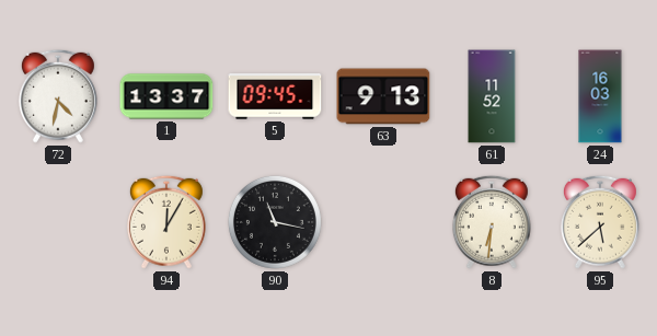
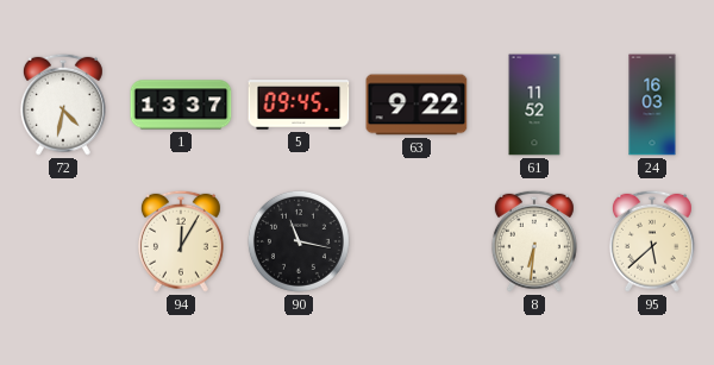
63: 9:13 -> 9:22 (416, 105)
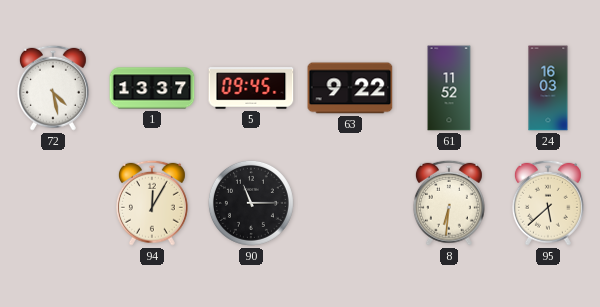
72: 4:32 -> 4:28 (53, 88)
90: 11:17 -> 11:15 (251, 203)
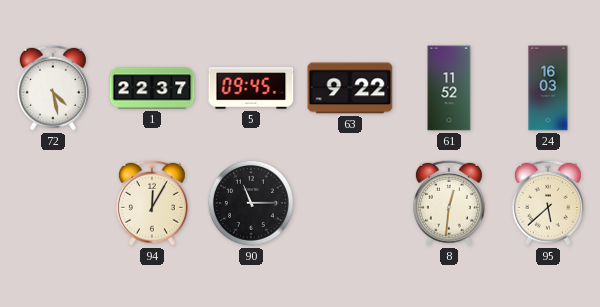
1: 13:37 -> 22:37 (152, 88)
8: 6:31 -> 12:31 (449, 203)
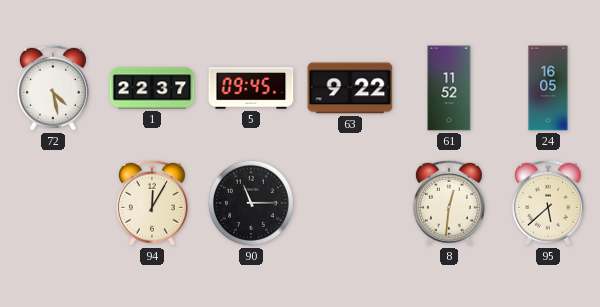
24: 16:03 -> 16:05 (548, 88)
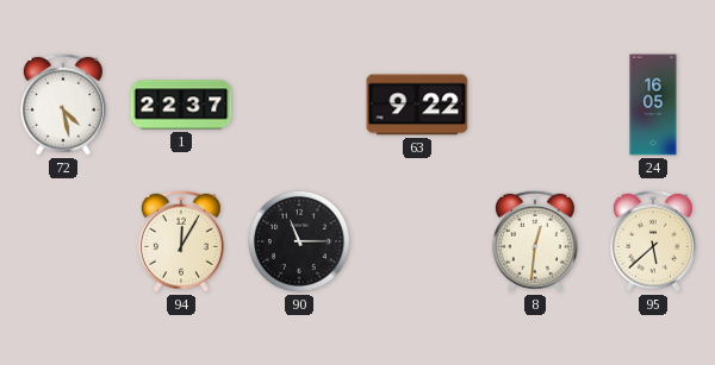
5: 09:45 -> none (251, 88)
61: 11:52 -> none (449, 88)
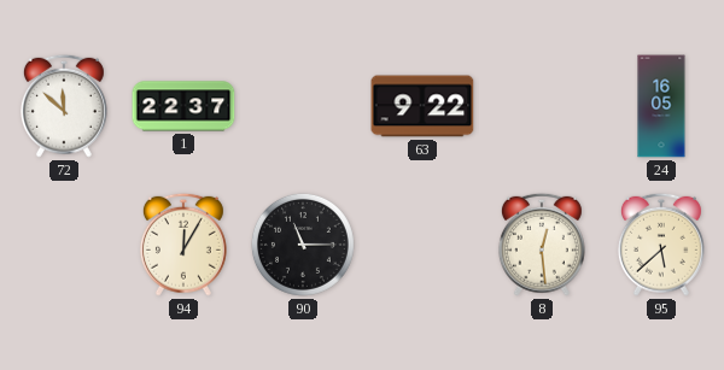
72: 4:28 -> 11:52 (64, 106)
8: 12:31 -> 12:29 (542, 245)
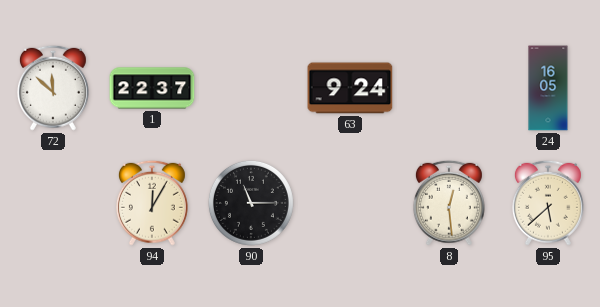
63: 9:22 -> 9:24 (350, 88)
